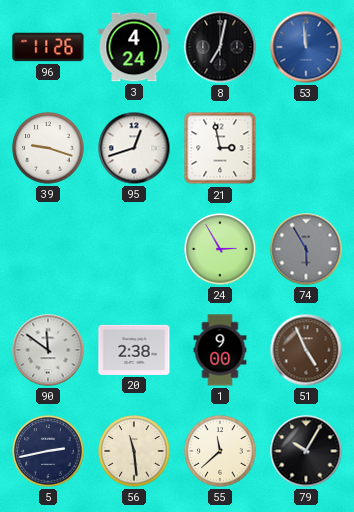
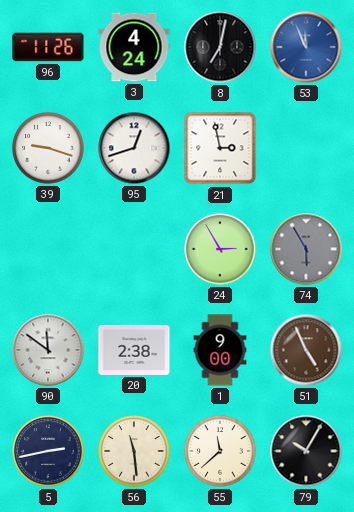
53: 11:59 -> 11:56 (306, 47)
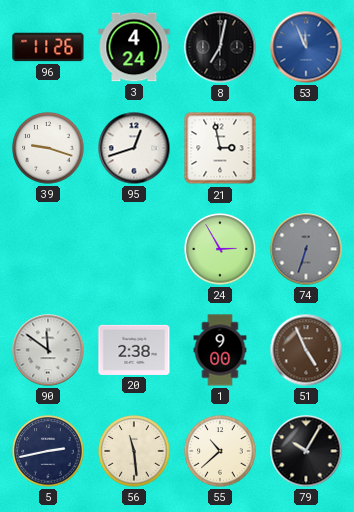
74: 5:55 -> 6:33 (306, 249)
55: 11:38 -> 10:38 (220, 451)
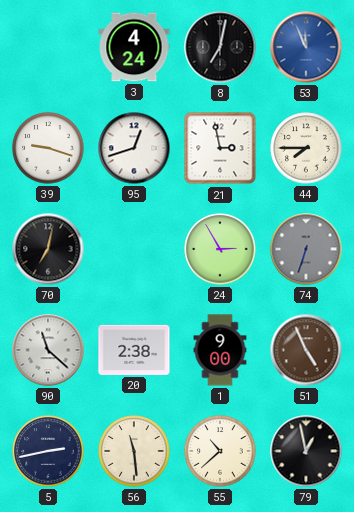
96: 11:26 -> none (48, 47)
44: none -> 7:45 (306, 148)
70: none -> 7:02 (48, 249)
90: 11:51 -> 11:22 (48, 350)
79: 10:05 -> 12:58 (306, 451)
